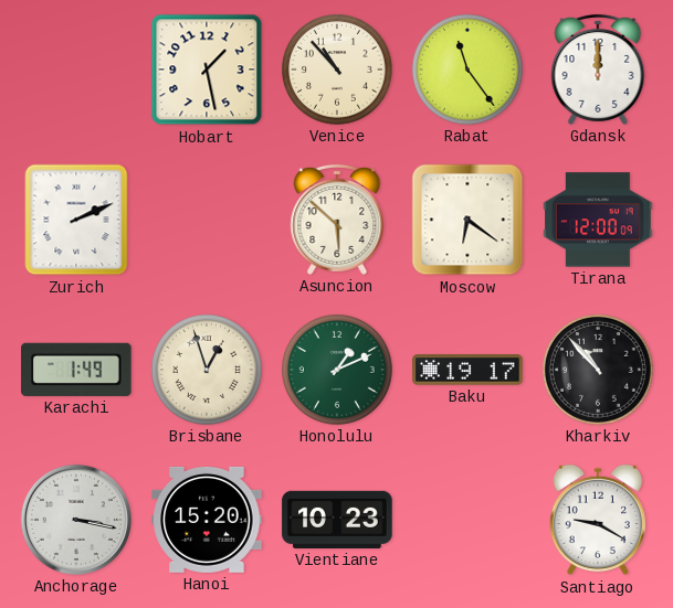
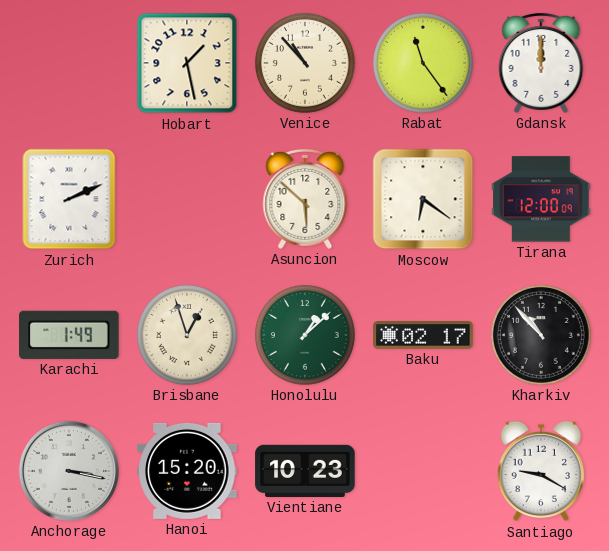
Honolulu: 1:11 -> 1:08 (305, 335)
Baku: 19:17 -> 02:17 (423, 335)
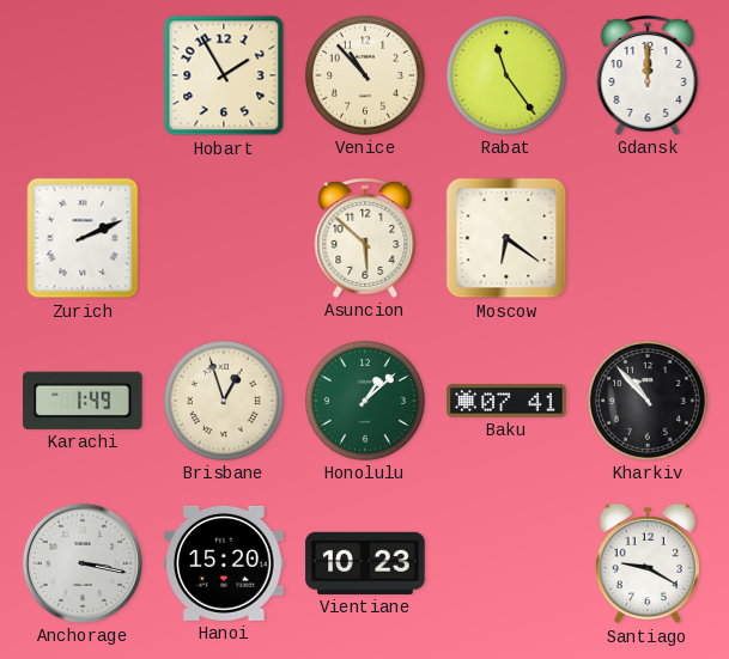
Hobart: 1:28 -> 1:55 (224, 75)
Tirana: 12:00 -> none (541, 199)
Baku: 02:17 -> 07:41 (506, 401)
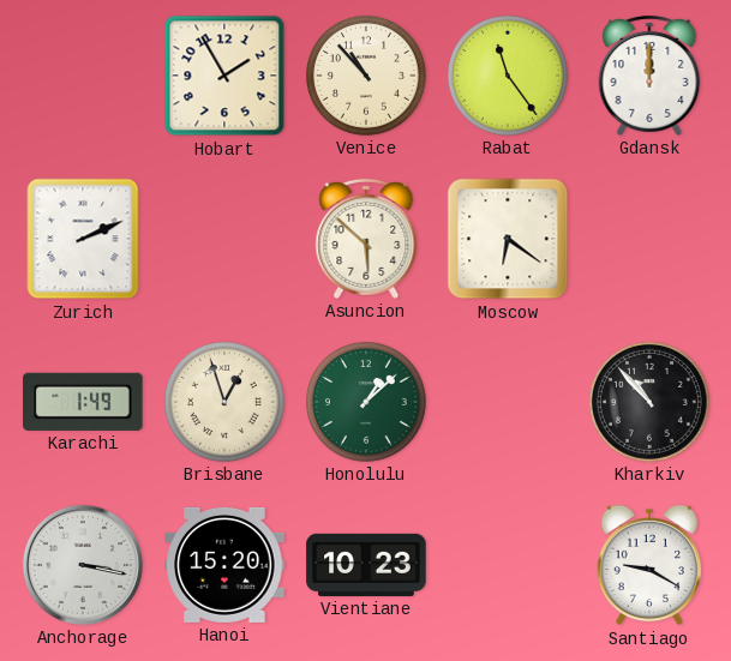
Baku: 07:41 -> none (506, 401)
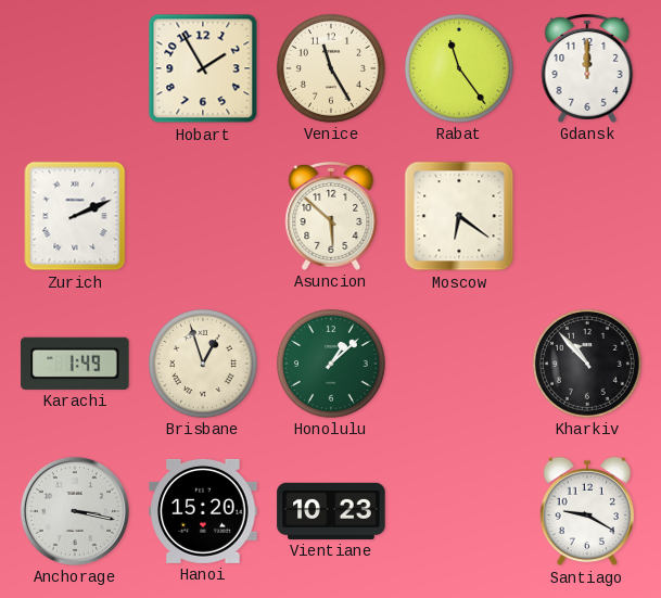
Venice: 10:53 -> 11:25 (331, 68)
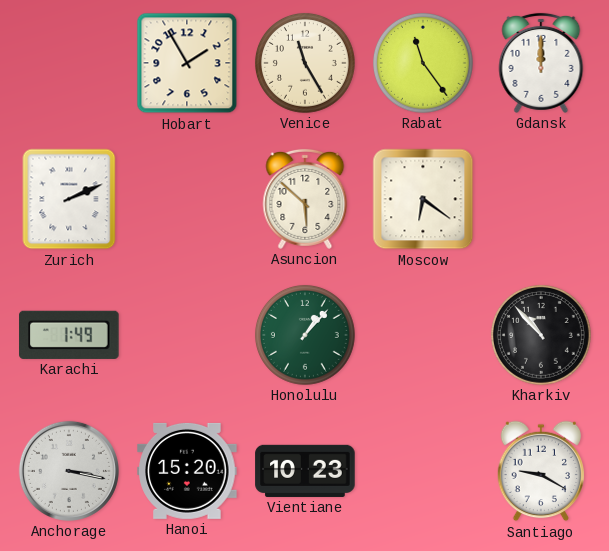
Brisbane: 12:57 -> none (203, 364)
Honolulu: 1:08 -> 1:07 (305, 335)
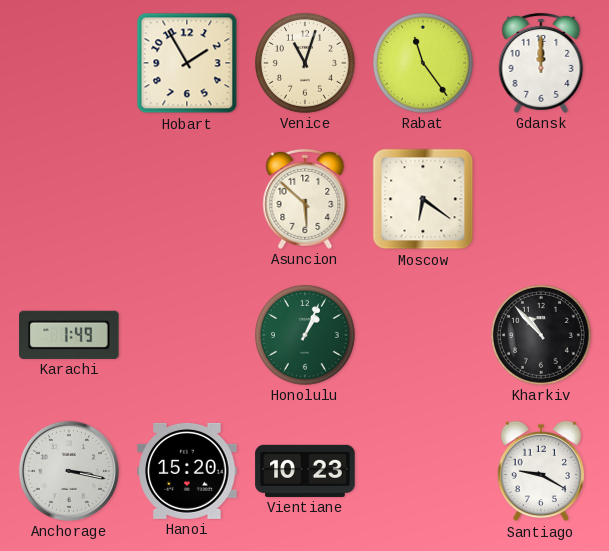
Venice: 11:25 -> 11:03 (305, 63)
Zurich: 2:11 -> none (69, 199)
Honolulu: 1:07 -> 1:04 (305, 335)
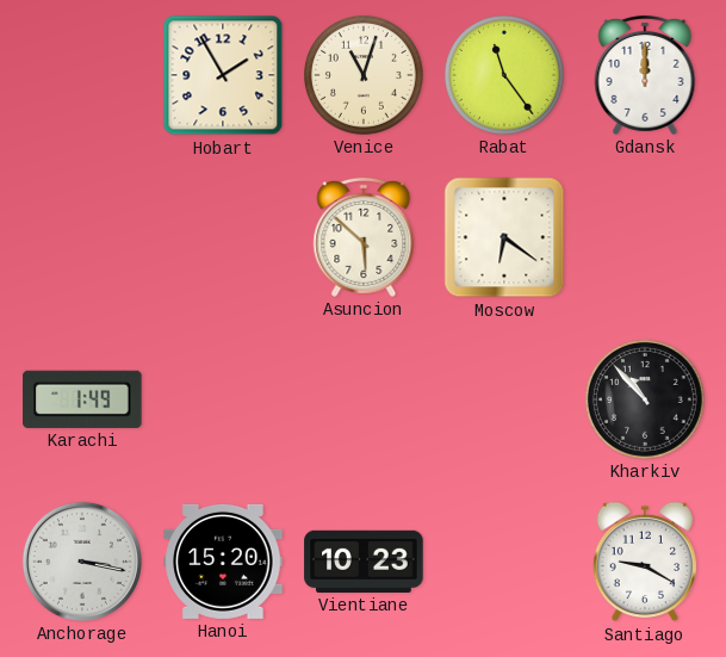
Honolulu: 1:04 -> none (305, 335)
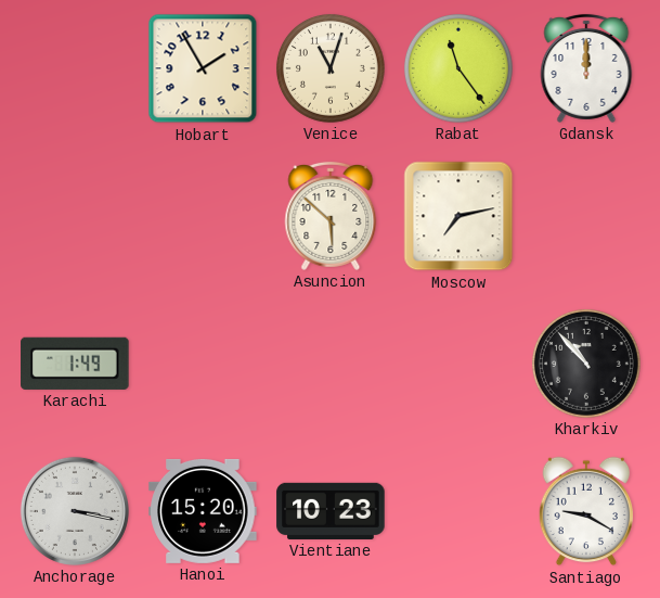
Moscow: 6:21 -> 7:13 (458, 216)
